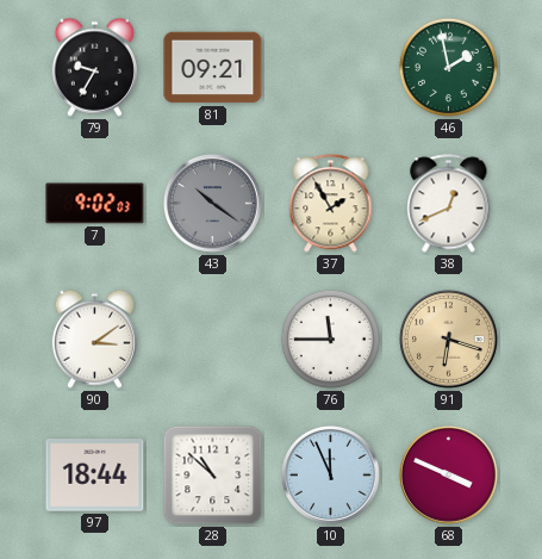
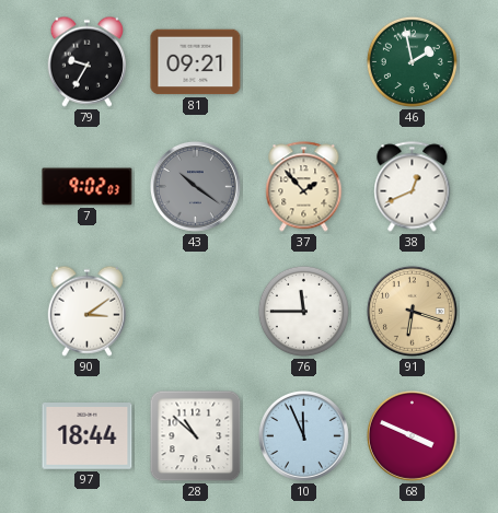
37: 1:55 -> 1:53 (304, 187)
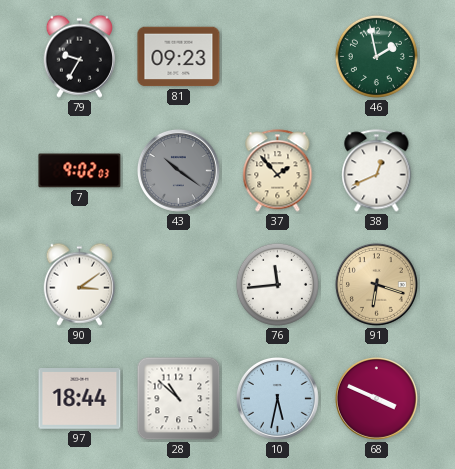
81: 09:21 -> 09:23 (179, 57)
76: 11:45 -> 11:44 (277, 284)
10: 11:56 -> 5:32 (277, 398)
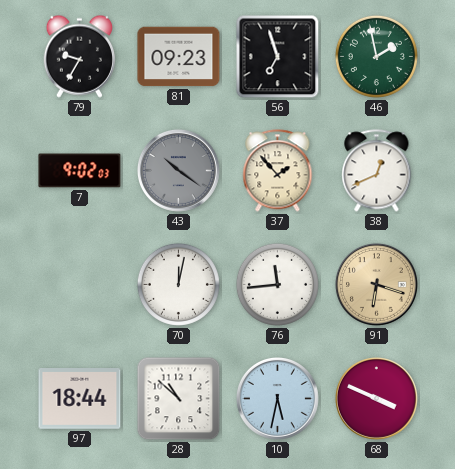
56: none -> 6:57 (278, 57)
90: 3:09 -> none (79, 284)
70: none -> 12:02 (178, 284)
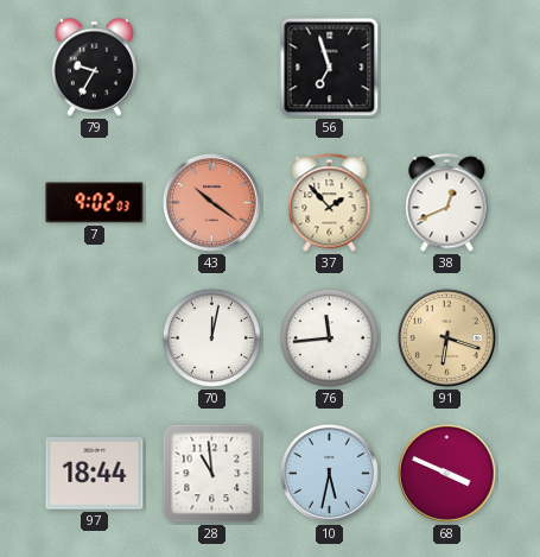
81: 09:23 -> none (179, 57)
46: 1:58 -> none (376, 56)
43 dial: grey -> salmon (211, 202)
28: 10:52 -> 10:59 (212, 474)
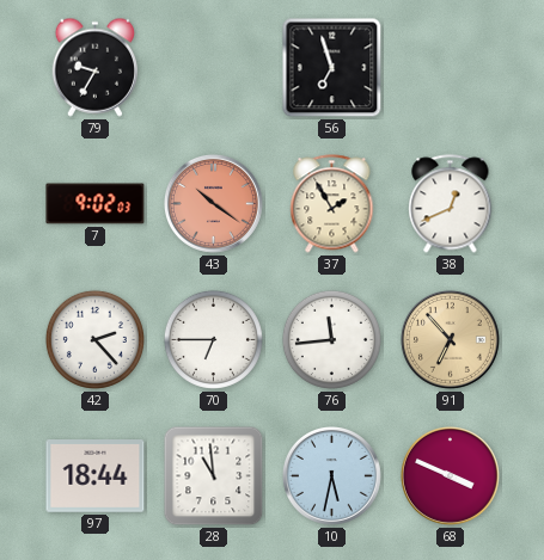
37: 1:53 -> 1:55 (332, 204)
42: none -> 2:23 (94, 339)
70: 12:02 -> 6:45 (213, 339)
91: 6:18 -> 6:53 (450, 339)
